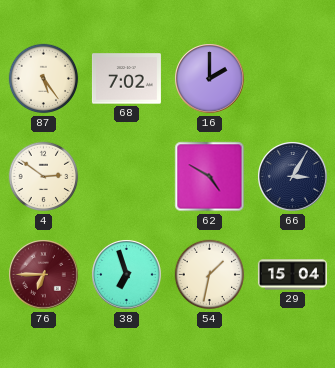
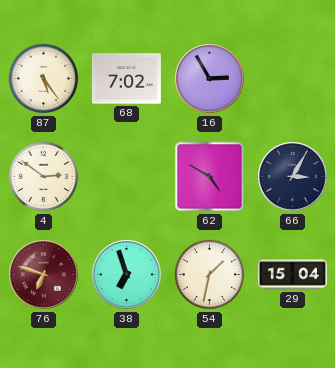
16: 2:00 -> 2:55 (210, 79)
76: 6:45 -> 6:48 (44, 275)
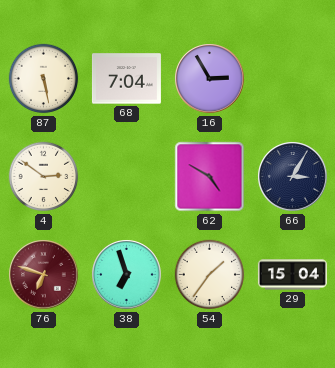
87: 5:24 -> 5:28 (44, 79)
68: 7:02 -> 7:04 (126, 79)
54: 1:32 -> 1:36 (210, 275)
